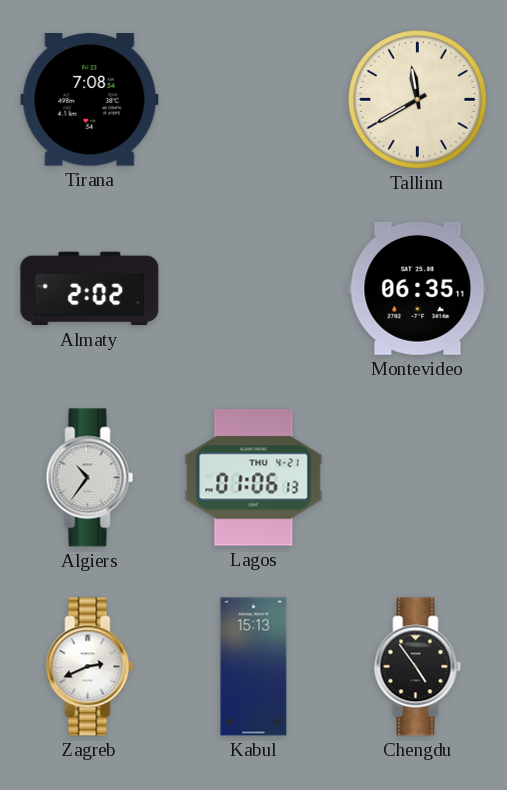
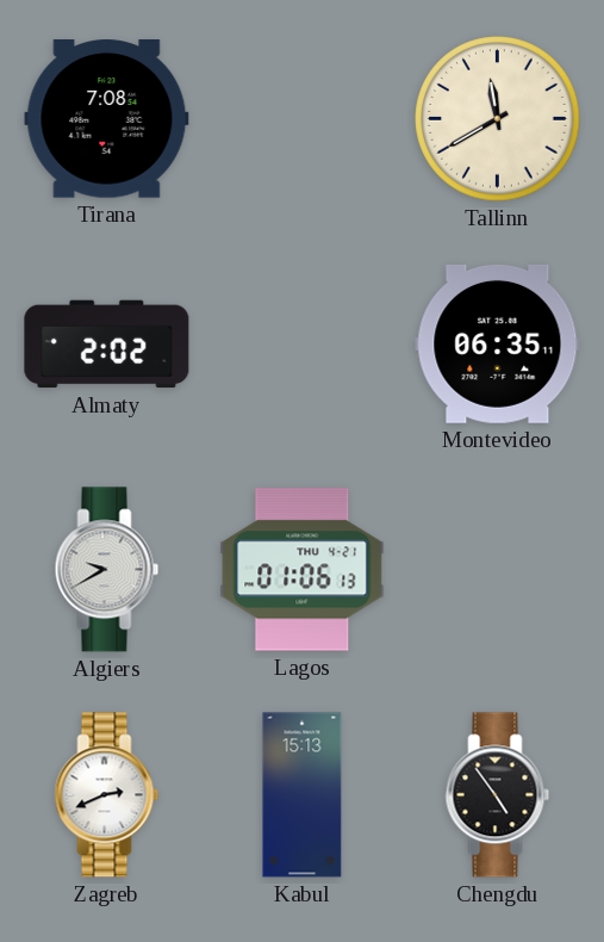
Algiers: 10:36 -> 9:40 (107, 570)
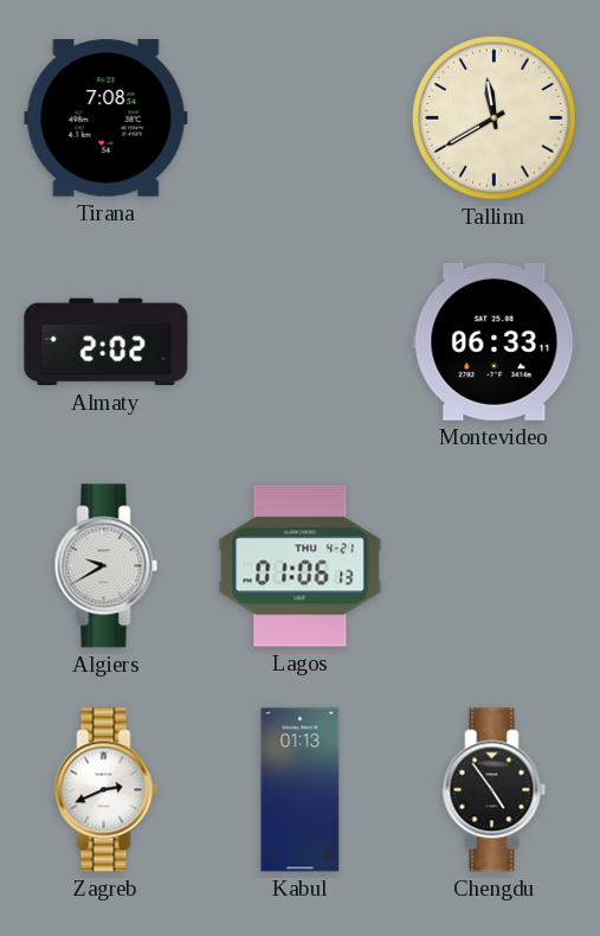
Montevideo: 06:35 -> 06:33 (495, 341)
Kabul: 15:13 -> 01:13 (301, 790)
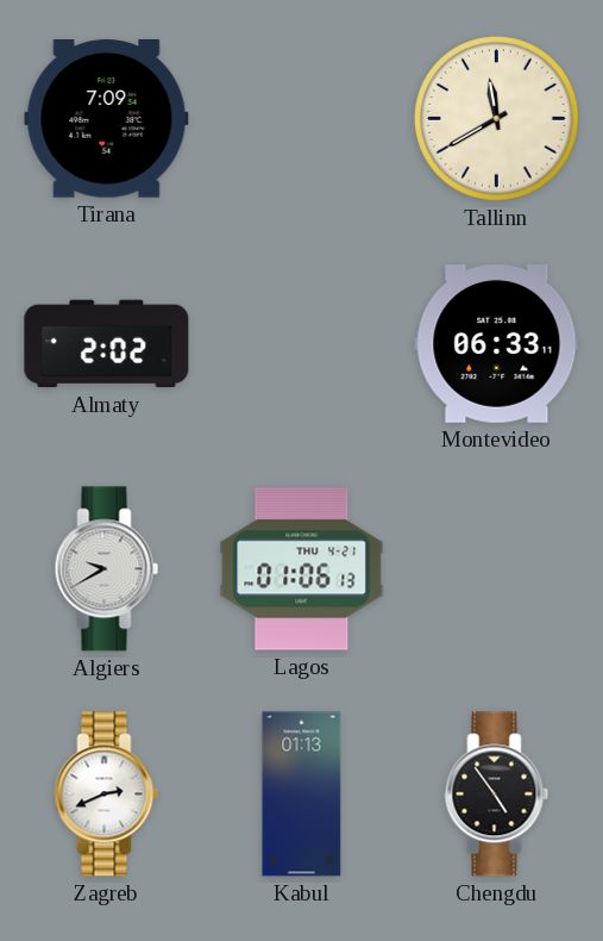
Tirana: 7:08 -> 7:09 (107, 119)
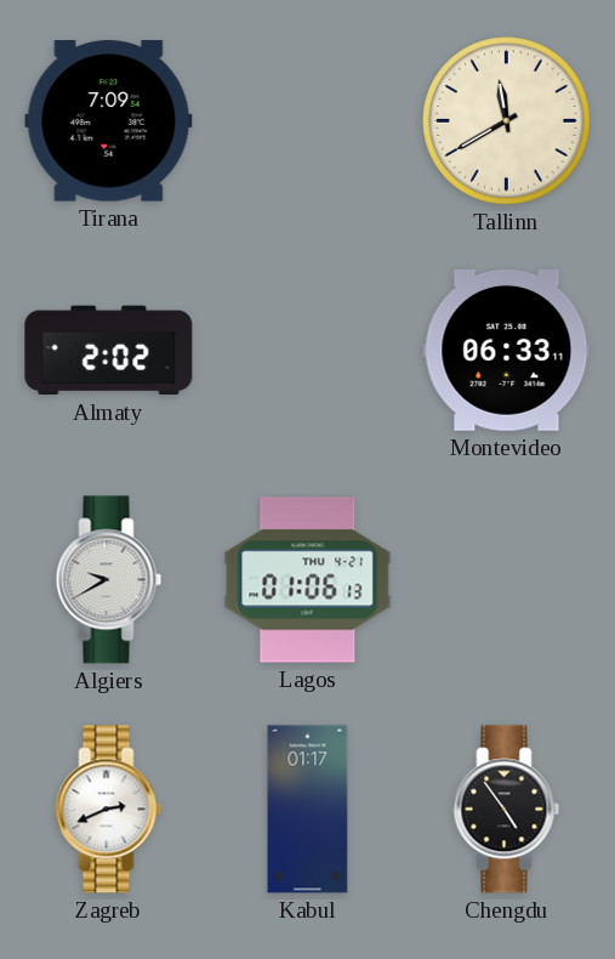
Kabul: 01:13 -> 01:17 (308, 810)
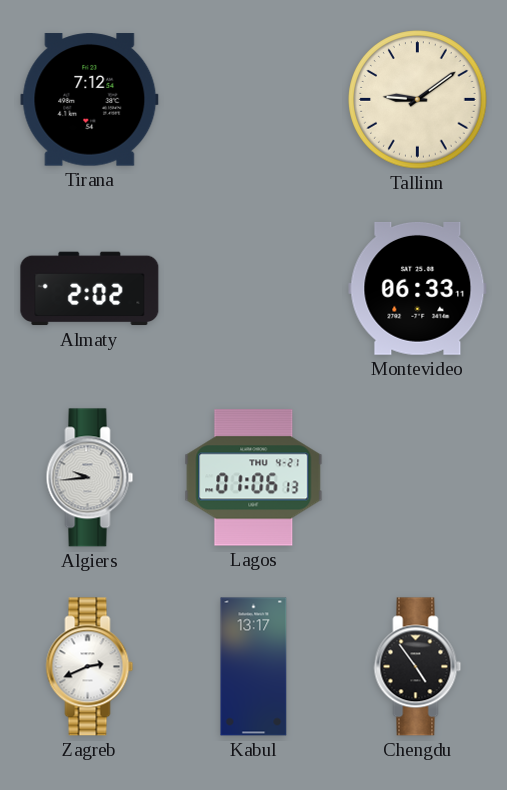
Tirana: 7:09 -> 7:12 (90, 100)
Tallinn: 11:40 -> 9:09 (418, 100)
Algiers: 9:40 -> 9:44 (90, 478)
Kabul: 01:17 -> 13:17 (254, 667)
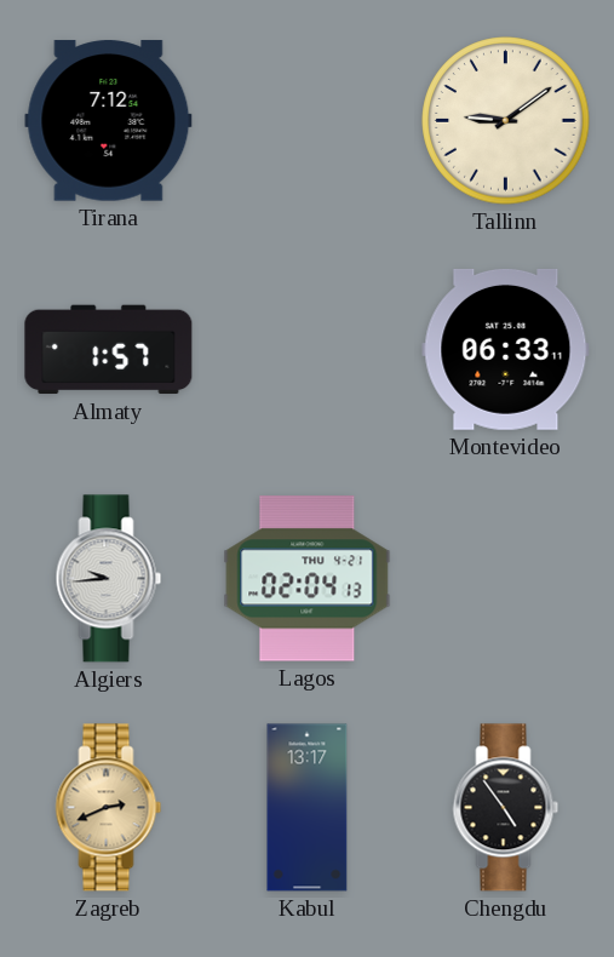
Almaty: 2:02 -> 1:57 (109, 350)
Lagos: 01:06 -> 02:04 (308, 579)
Zagreb dial: white -> champagne (109, 808)
